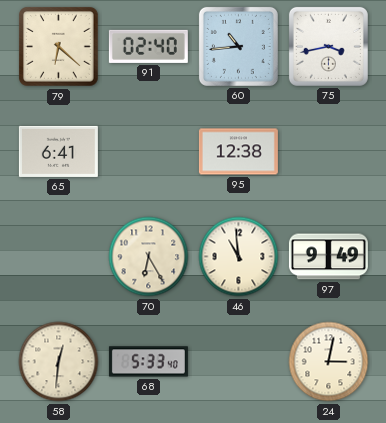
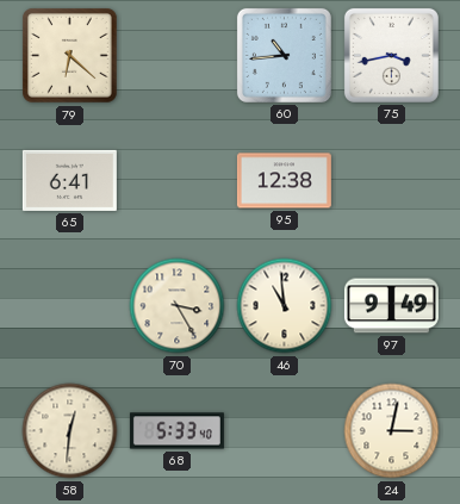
91: 02:40 -> none (148, 46)
70: 6:25 -> 3:25 (178, 306)
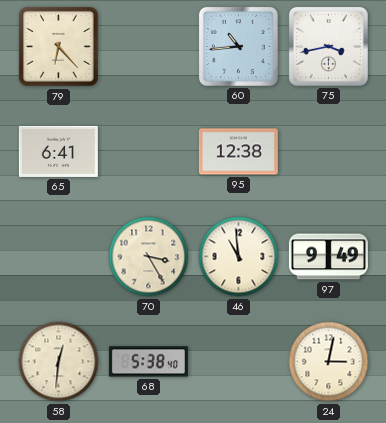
79: 6:22 -> 6:23 (59, 47)
68: 5:33 -> 5:38 (148, 362)
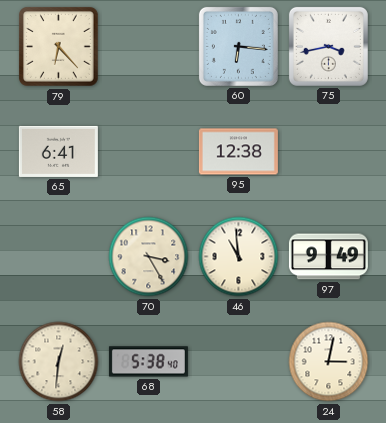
60: 10:44 -> 6:16 (238, 46)
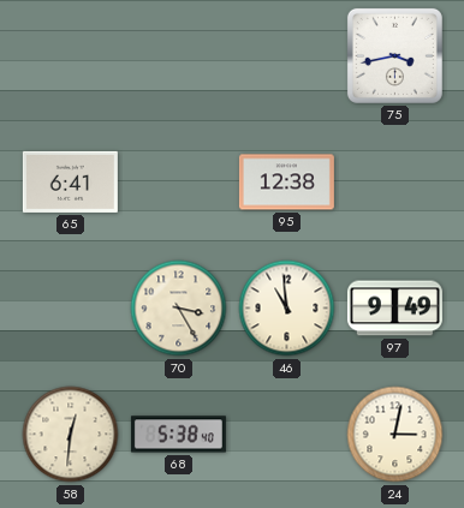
79: 6:23 -> none (59, 47)
60: 6:16 -> none (238, 46)
